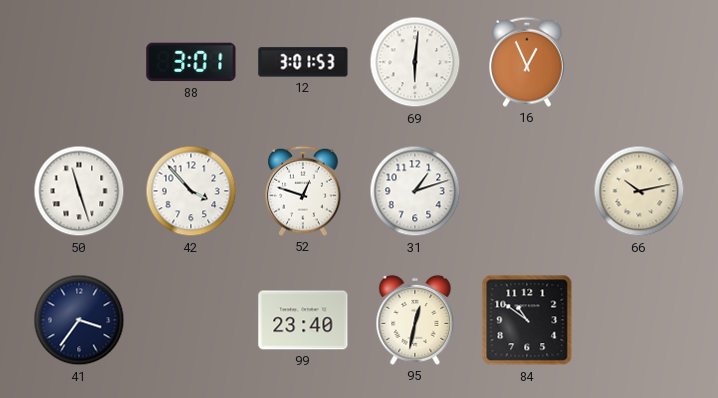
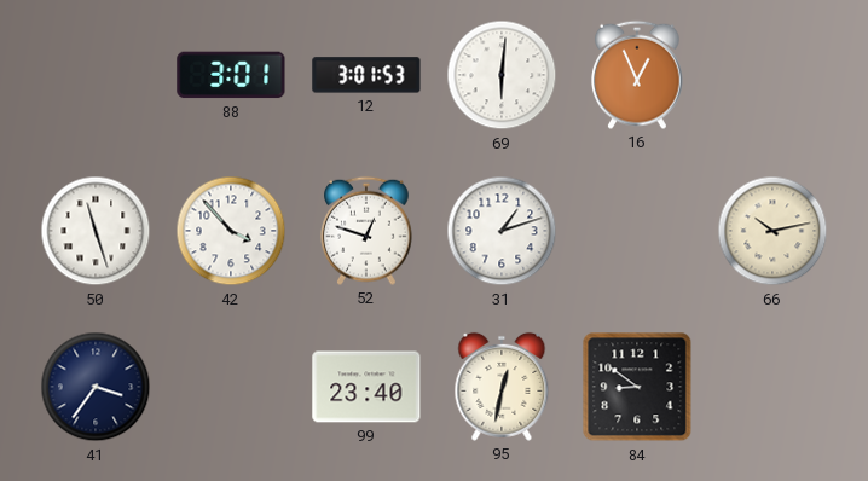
84: 10:51 -> 8:51 (637, 387)
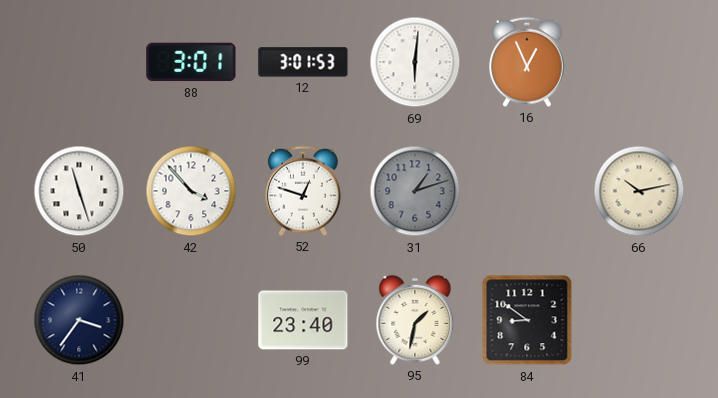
31 dial: white -> grey (415, 191)
95: 12:32 -> 1:32 (415, 320)
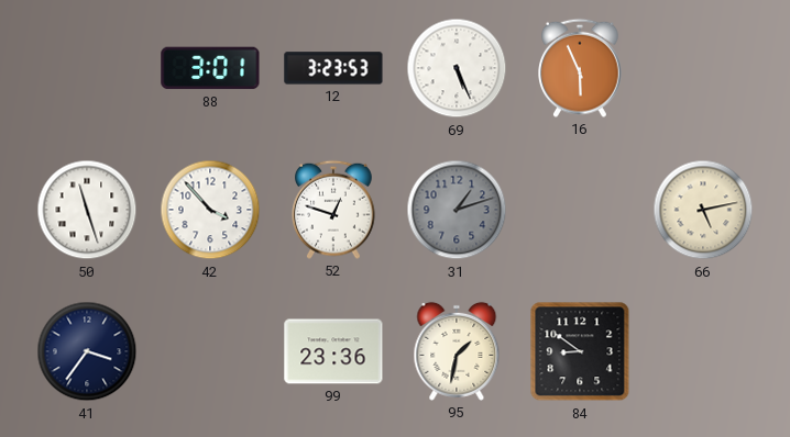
12: 3:01 -> 3:23 (333, 68)
69: 6:01 -> 5:26 (457, 68)
16: 12:56 -> 5:56 (581, 68)
66: 10:13 -> 5:13 (703, 210)
99: 23:40 -> 23:36 (333, 351)
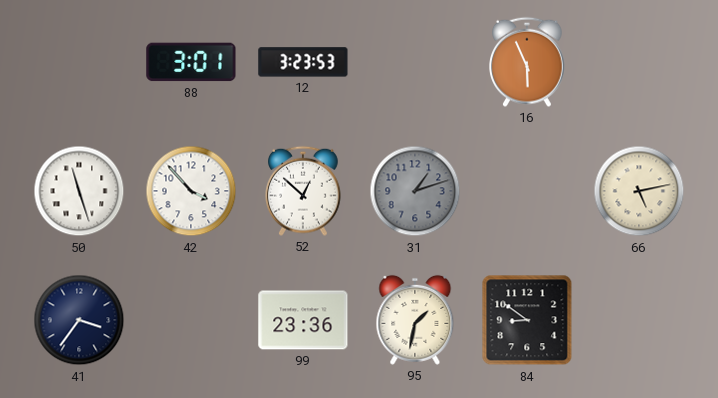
69: 5:26 -> none (457, 68)
52: 12:48 -> 12:52 (304, 191)
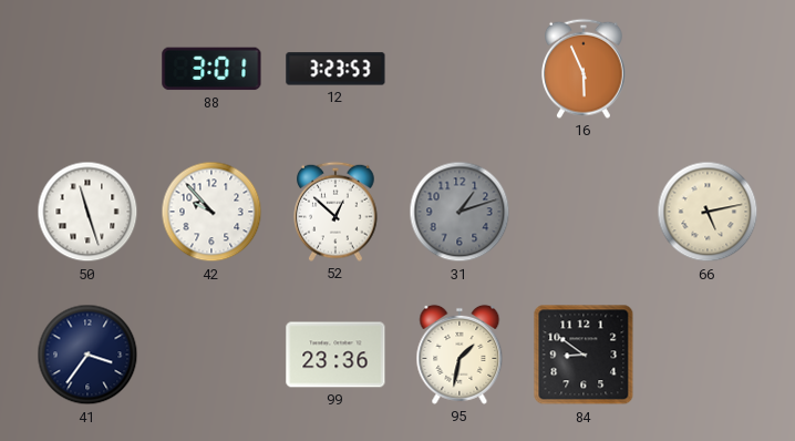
42: 3:53 -> 9:53 (211, 212)
